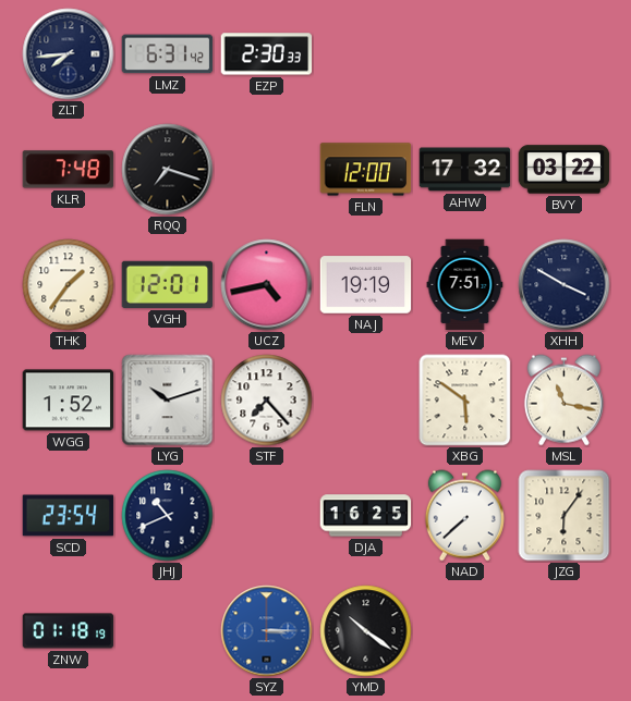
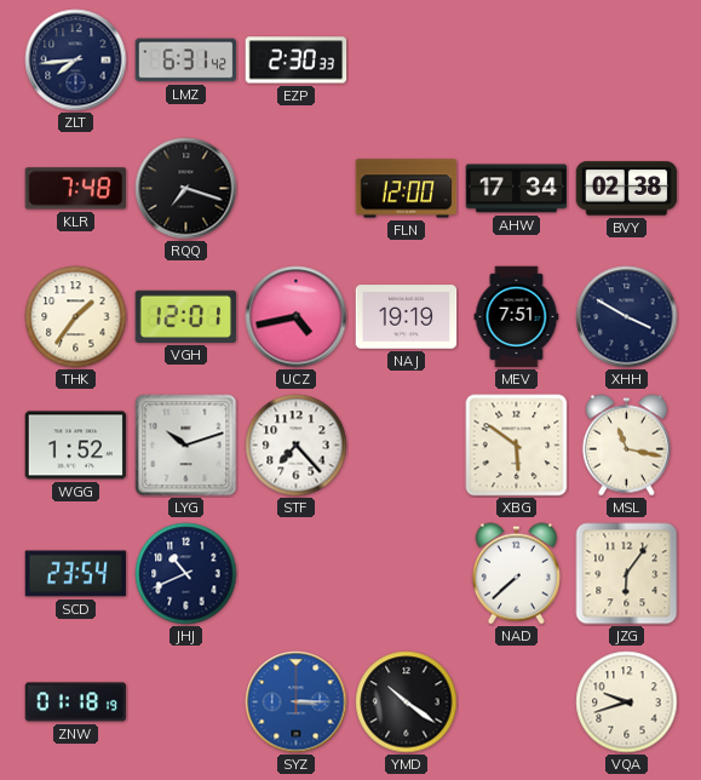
AHW: 17:32 -> 17:34 (517, 189)
BVY: 03:22 -> 02:38 (627, 189)
DJA: 16:25 -> none (366, 516)
VQA: none -> 9:42 (627, 702)
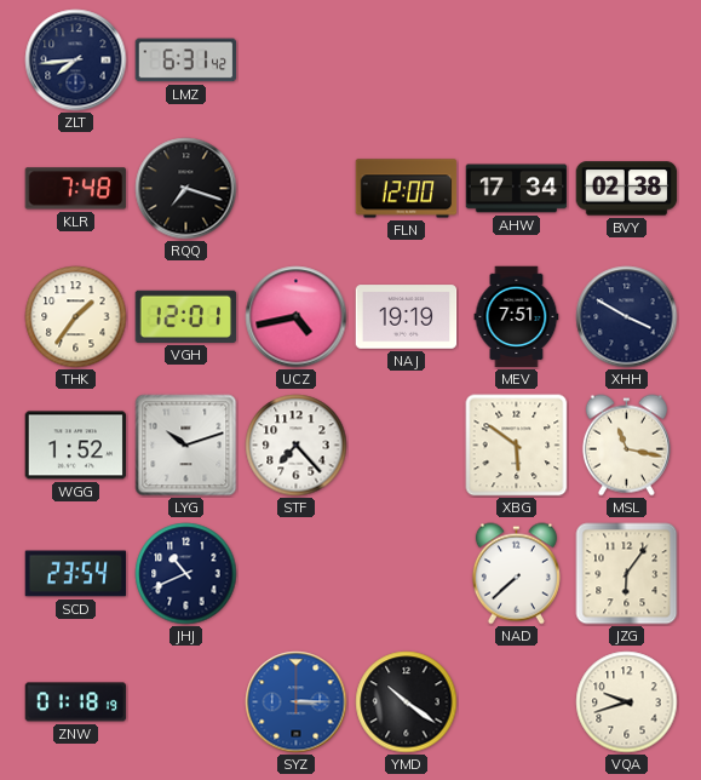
EZP: 2:30 -> none (297, 61)
